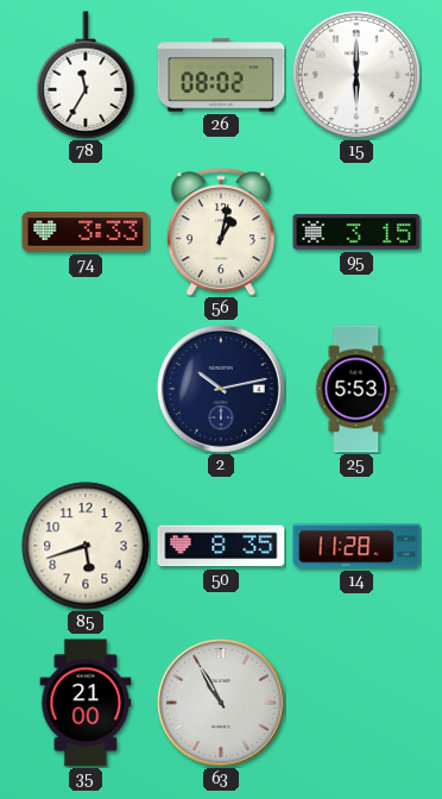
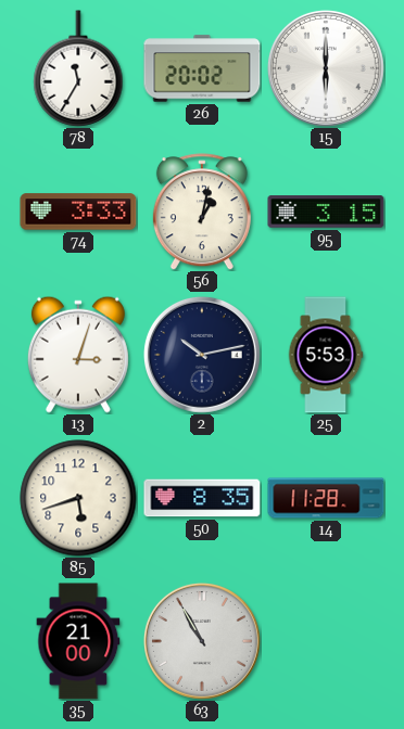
26: 08:02 -> 20:02 (202, 68)
13: none -> 3:03 (78, 355)
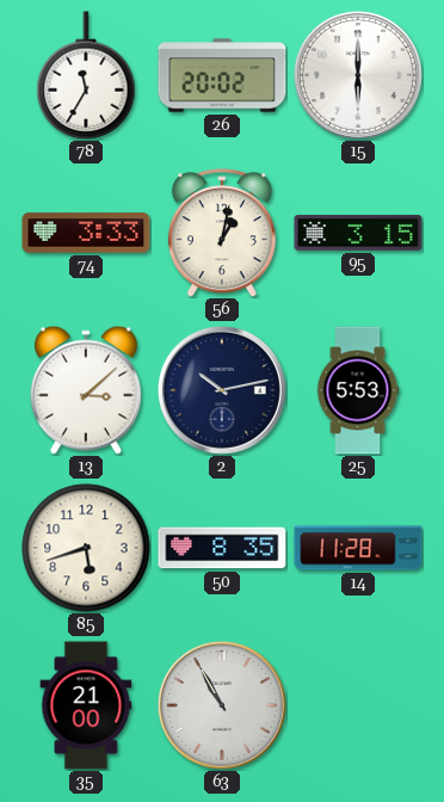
13: 3:03 -> 3:08 (86, 390)
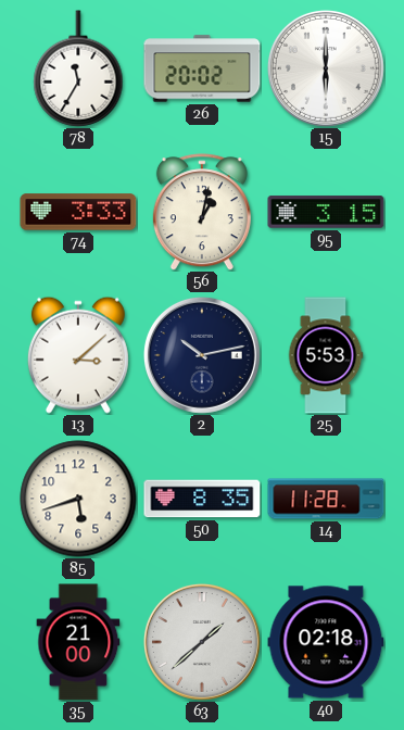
63: 10:55 -> 1:38 (202, 642)
40: none -> 02:18 (326, 642)
